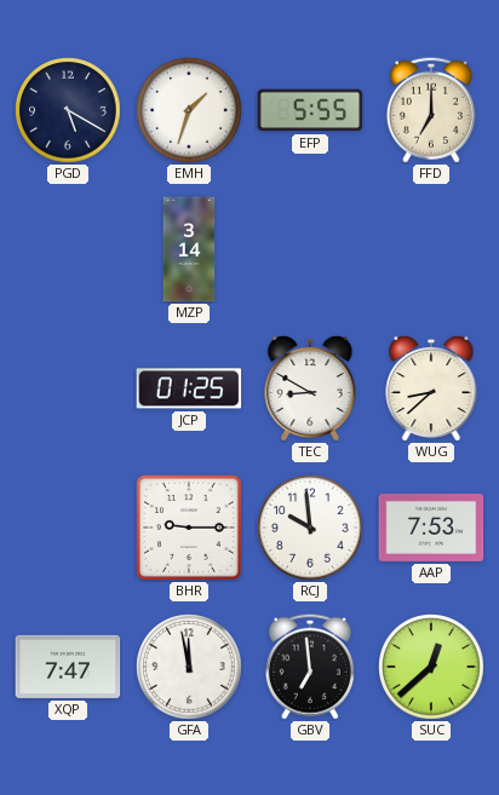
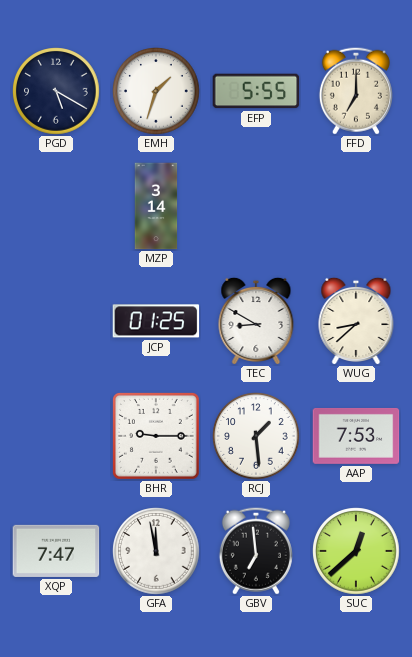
RCJ: 9:59 -> 1:29 (256, 436)
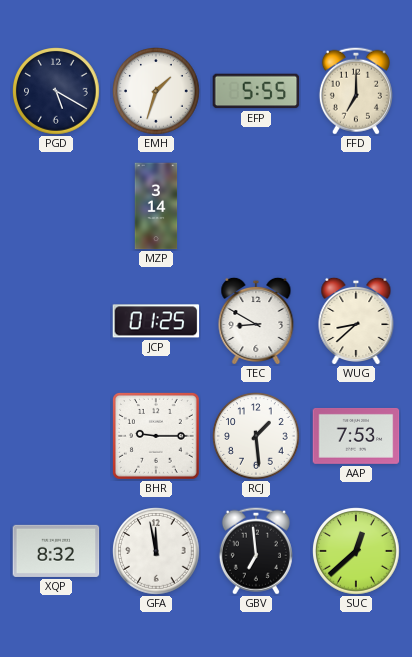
XQP: 7:47 -> 8:32 (56, 551)
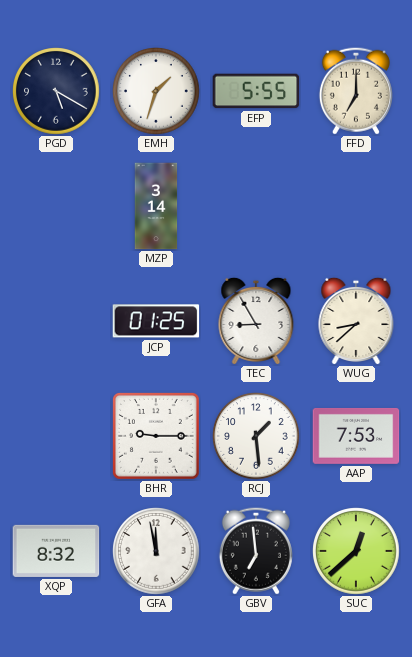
TEC: 8:50 -> 8:55 (256, 321)
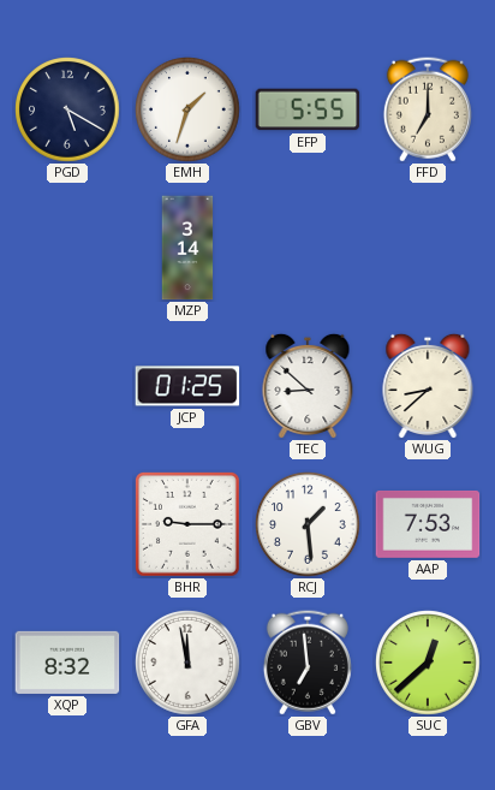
TEC: 8:55 -> 8:52 (308, 386)
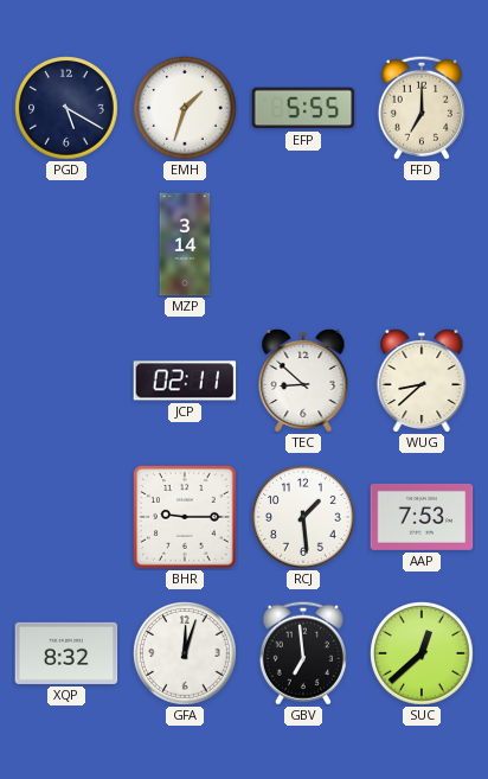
JCP: 01:25 -> 02:11 (185, 381)
GFA: 11:58 -> 12:03 (185, 653)
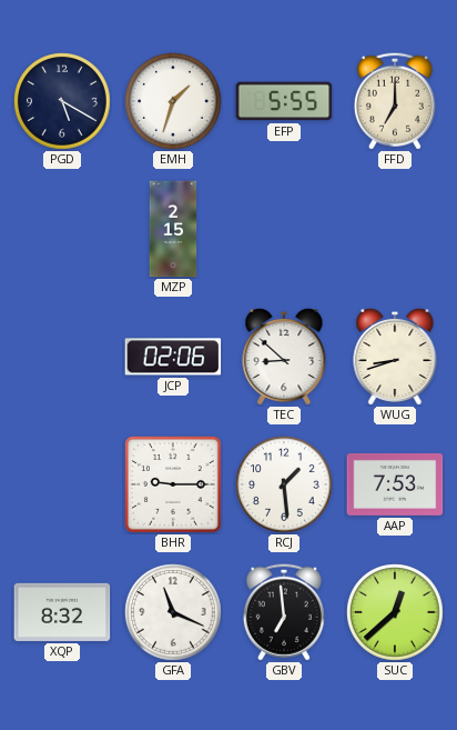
MZP: 3:14 -> 2:15 (173, 229)
JCP: 02:11 -> 02:06 (173, 357)
WUG: 8:38 -> 8:42 (395, 357)
GFA: 12:03 -> 11:19 (173, 612)
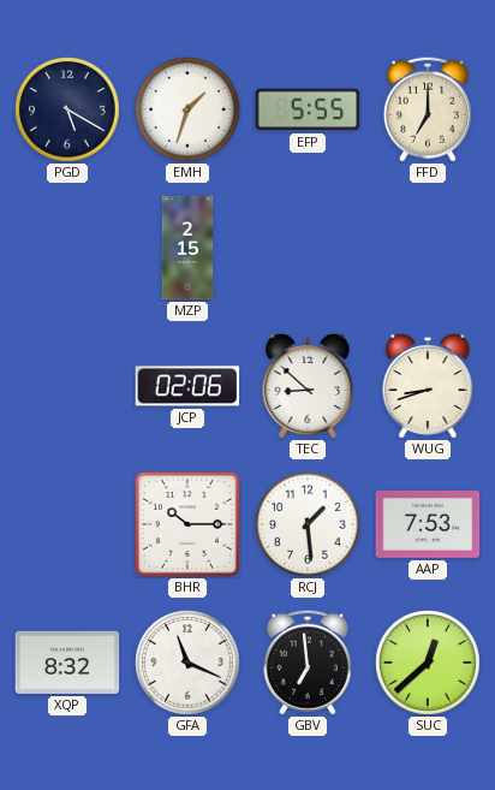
BHR: 9:15 -> 10:15 (187, 524)
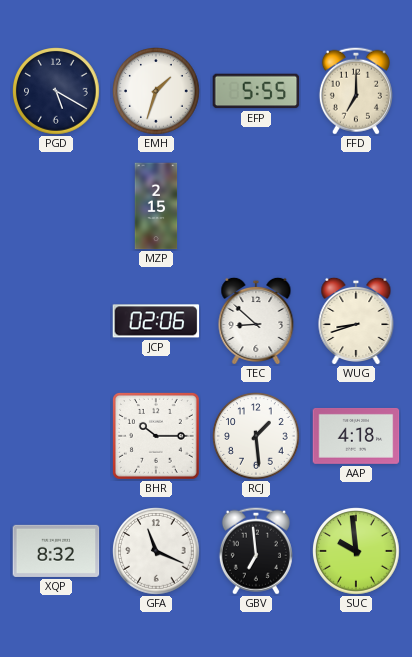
AAP: 7:53 -> 4:18 (356, 436)
SUC: 12:38 -> 9:59 (356, 551)
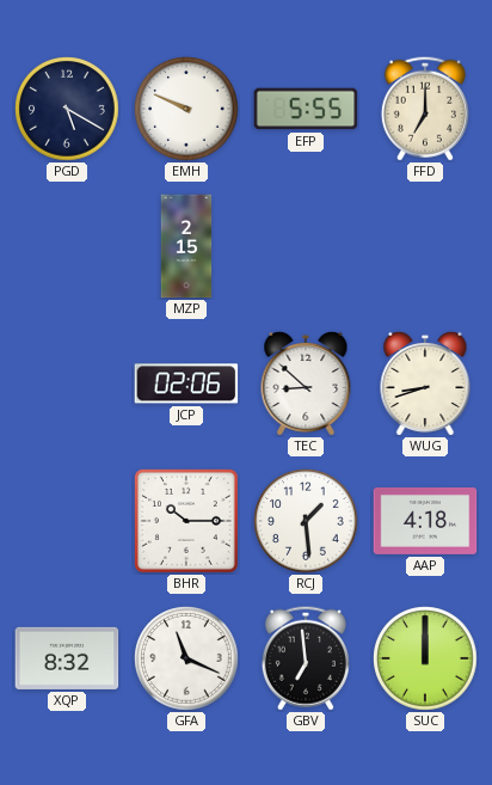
EMH: 1:33 -> 9:49 (186, 109)
SUC: 9:59 -> 12:00 (425, 658)
